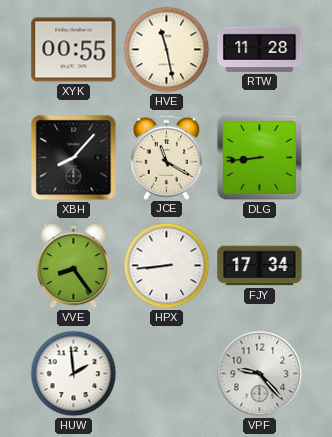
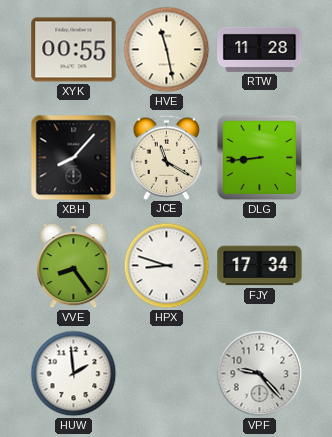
HPX: 8:44 -> 8:48 (167, 266)
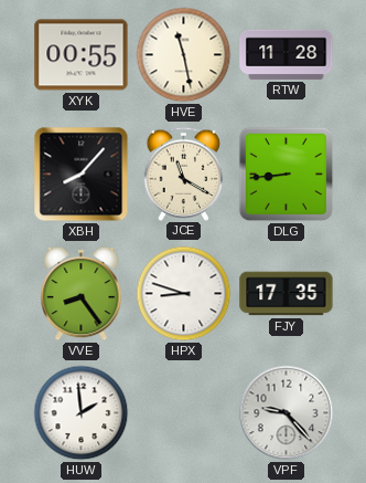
FJY: 17:34 -> 17:35 (287, 294)
